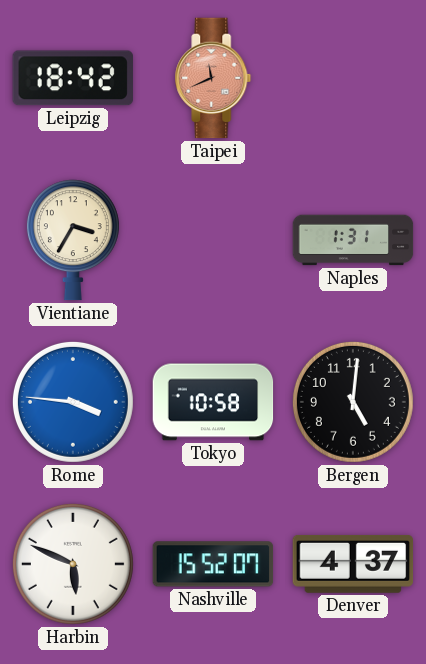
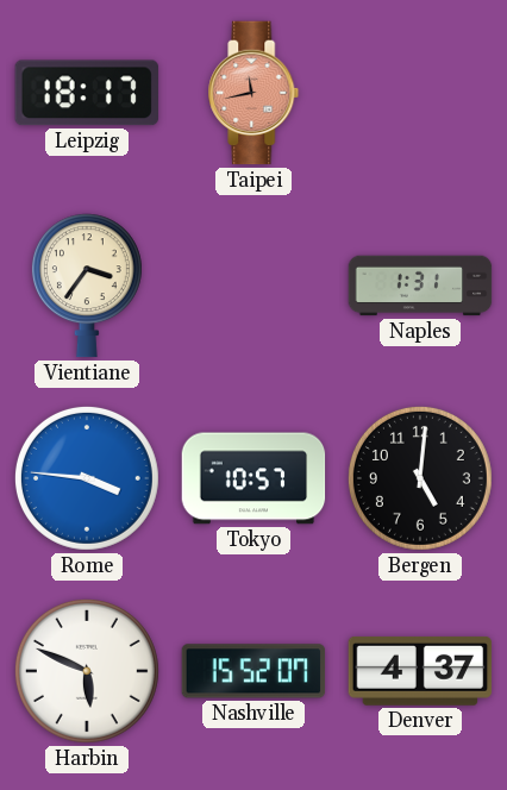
Leipzig: 18:42 -> 18:17 (87, 93)
Taipei: 11:41 -> 11:43 (253, 93)
Vientiane: 3:35 -> 3:36 (87, 286)
Tokyo: 10:58 -> 10:57 (253, 478)
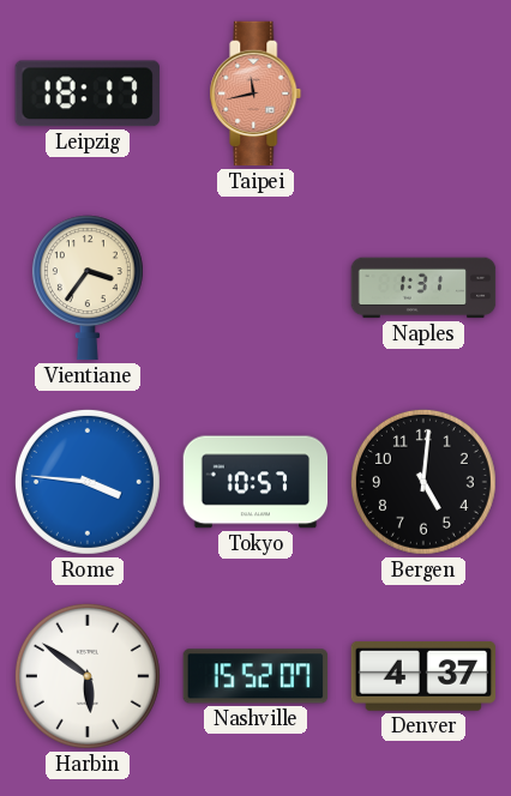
Harbin: 5:49 -> 5:51 (88, 676)
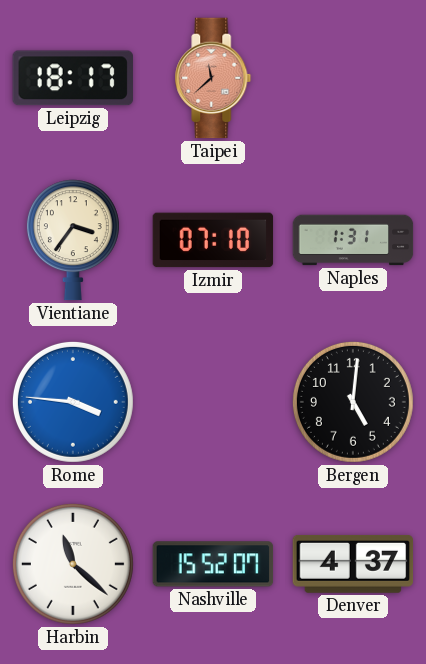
Taipei: 11:43 -> 11:38 (213, 78)
Izmir: none -> 07:10 (213, 240)
Tokyo: 10:57 -> none (256, 482)
Harbin: 5:51 -> 11:22 (73, 564)
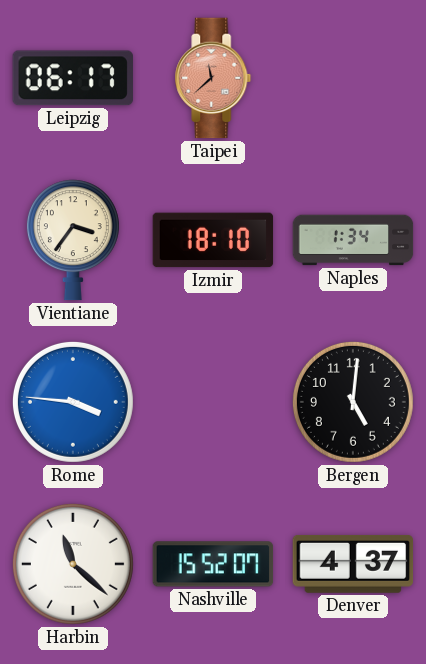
Leipzig: 18:17 -> 06:17 (73, 78)
Izmir: 07:10 -> 18:10 (213, 240)
Naples: 1:31 -> 1:34 (353, 240)
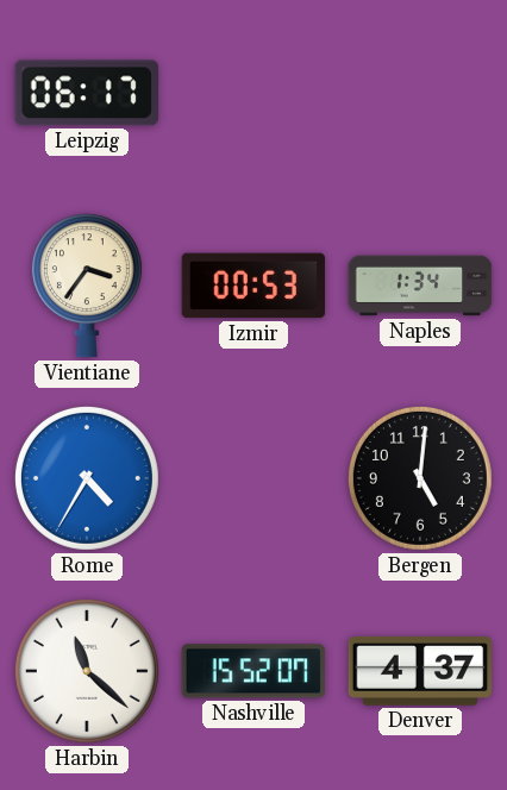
Taipei: 11:38 -> none (213, 78)
Izmir: 18:10 -> 00:53 (253, 286)
Rome: 3:46 -> 4:35 (87, 478)
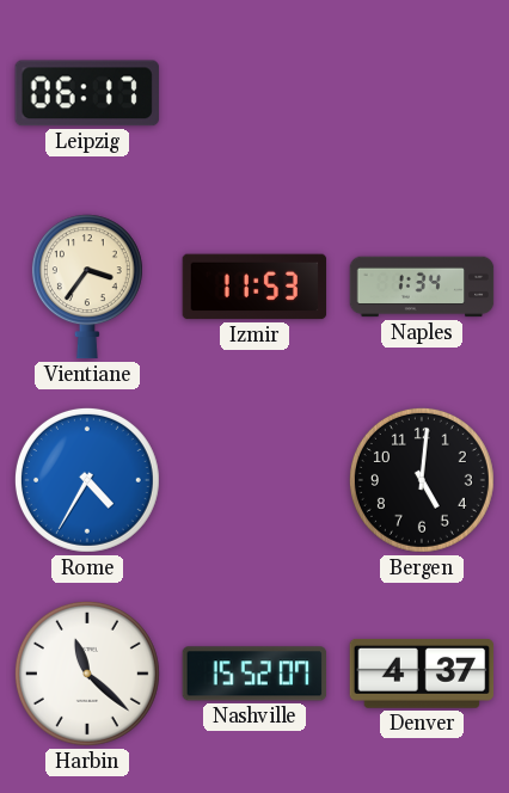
Izmir: 00:53 -> 11:53 (254, 287)
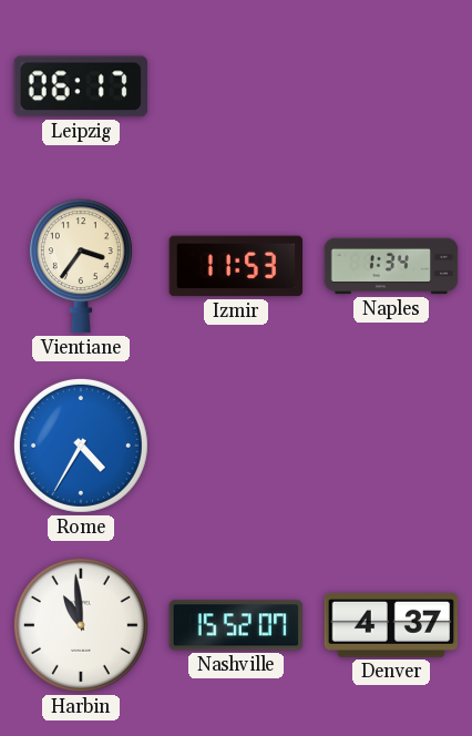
Bergen: 5:01 -> none (422, 480)
Harbin: 11:22 -> 10:59 (81, 625)
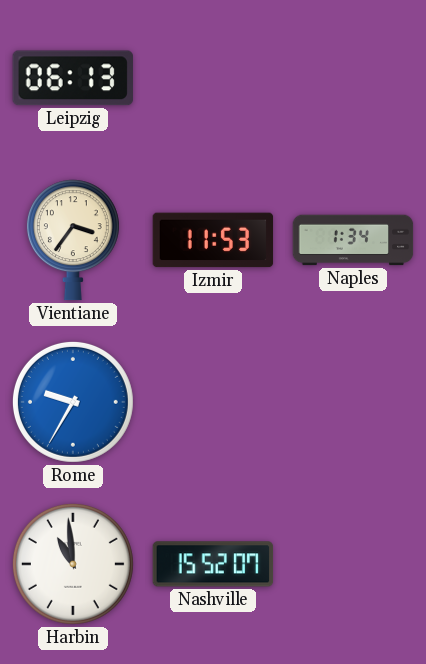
Leipzig: 06:17 -> 06:13 (73, 78)
Rome: 4:35 -> 9:35 (73, 402)
Denver: 4:37 -> none (391, 625)
